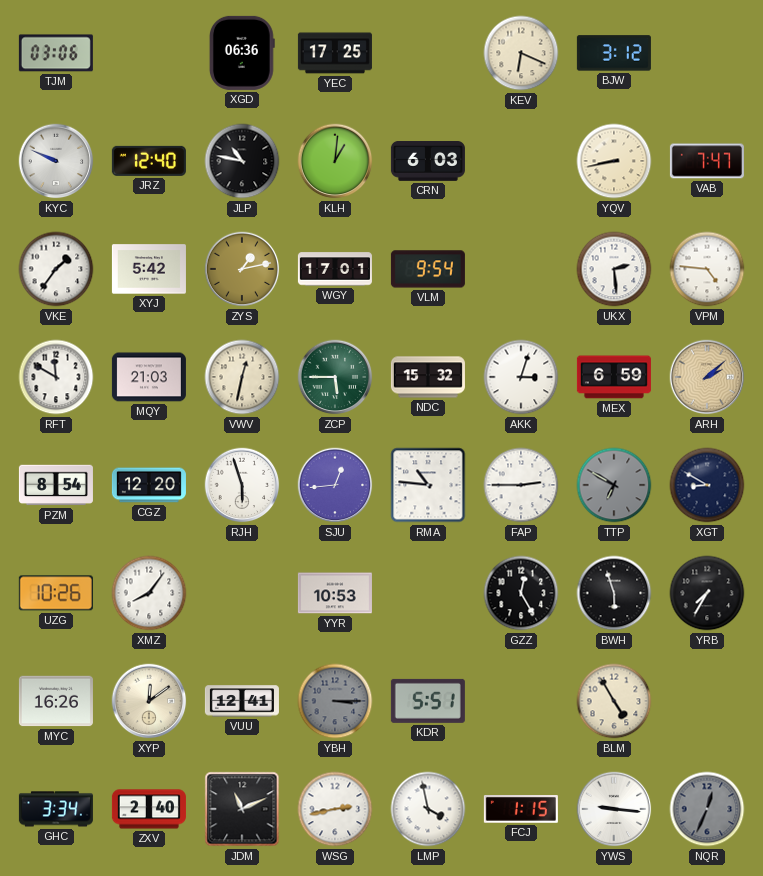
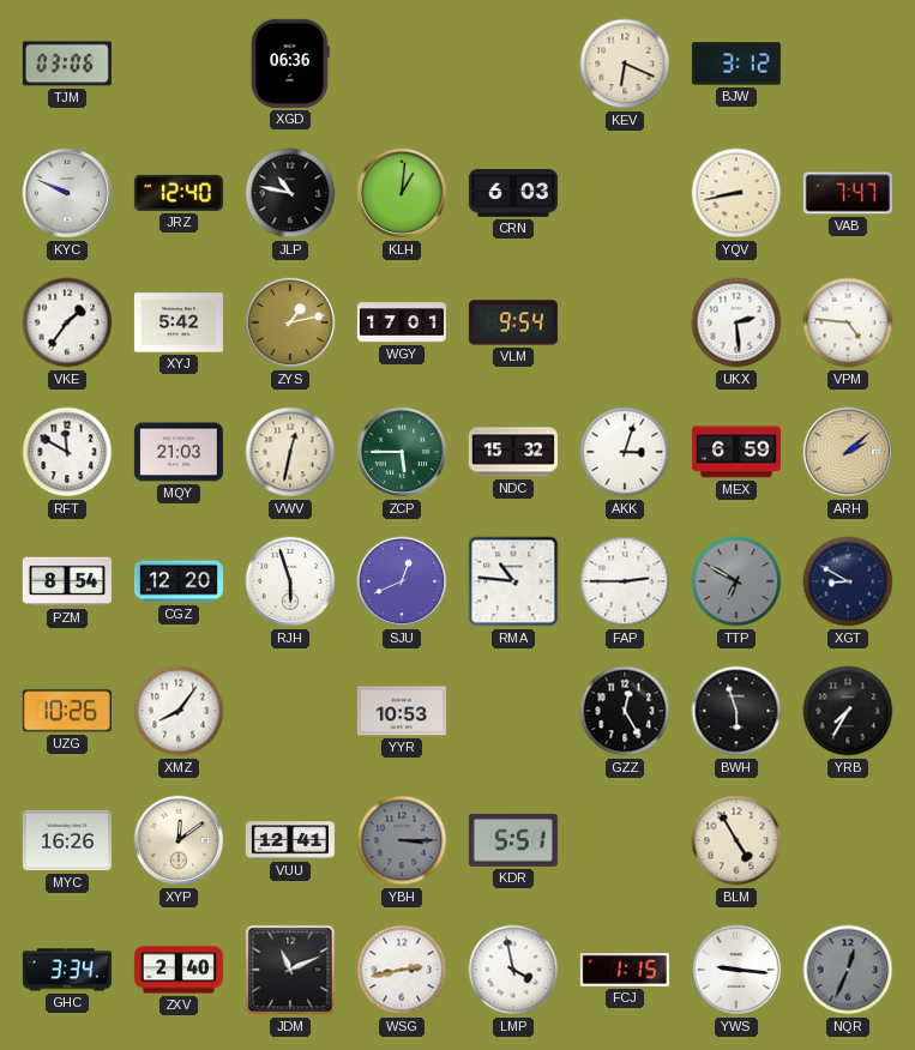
YEC: 17:25 -> none (335, 53)
SJU: 12:44 -> 12:41 (402, 581)
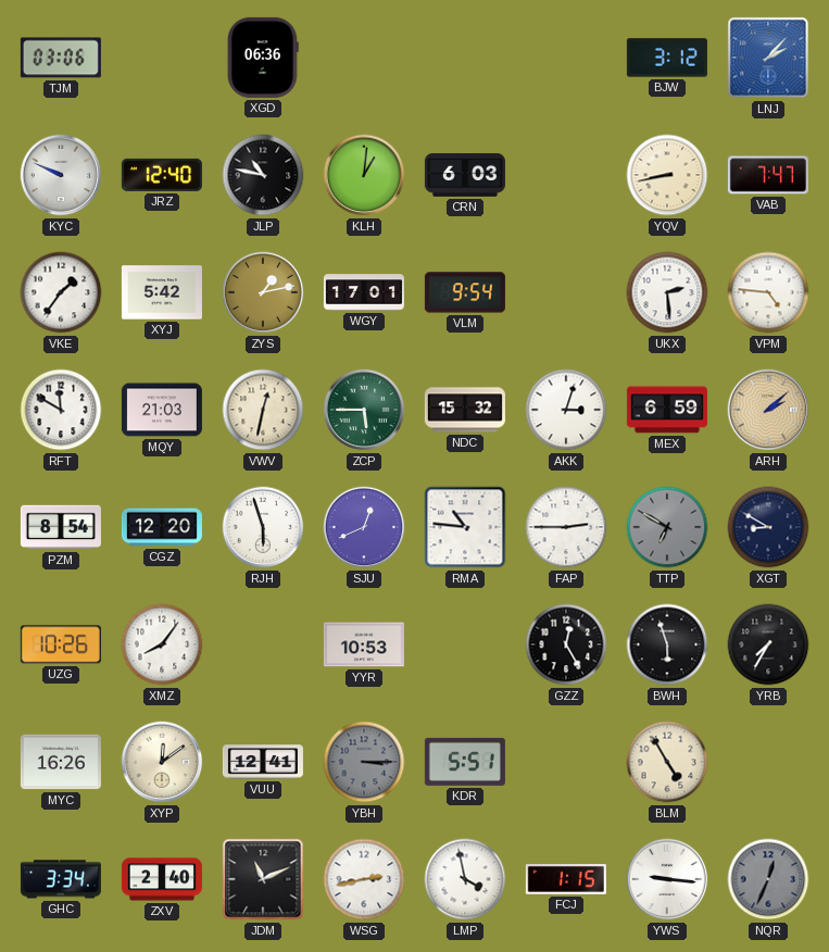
KEV: 6:19 -> none (625, 64)
LNJ: none -> 2:07 (768, 58)
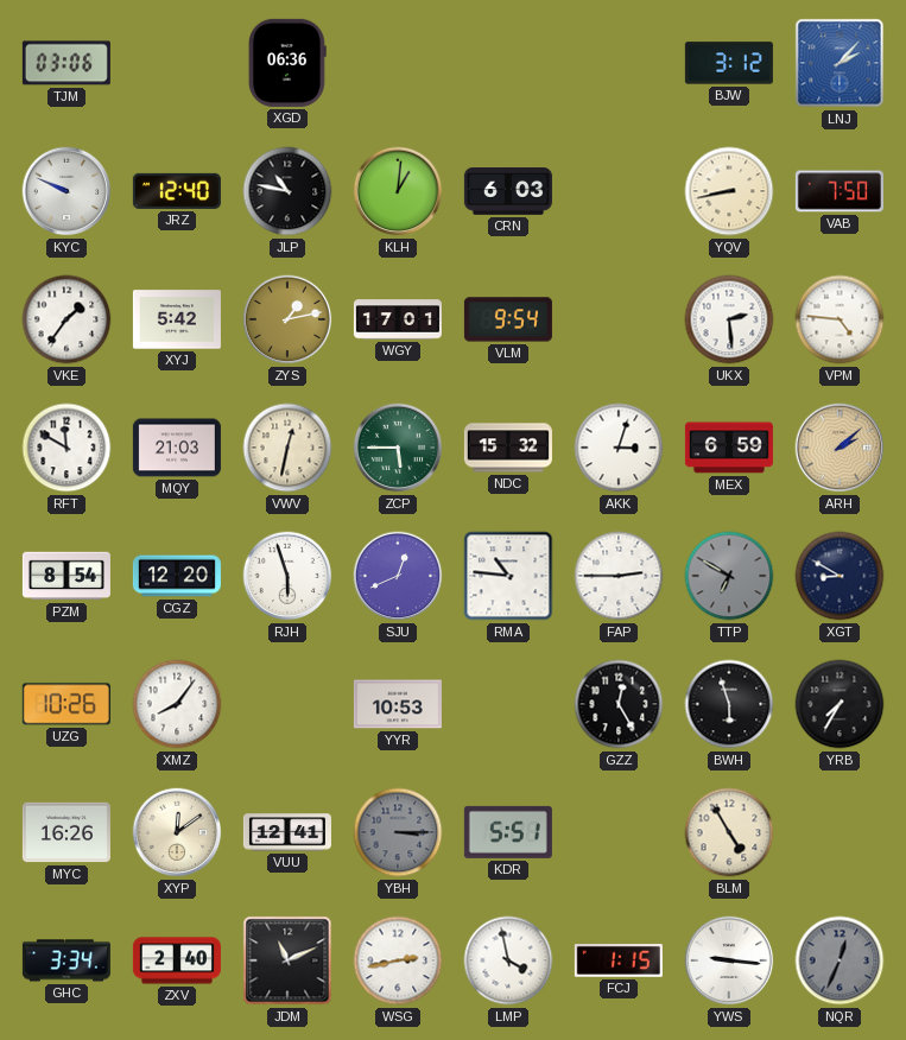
VAB: 7:47 -> 7:50 (840, 191)
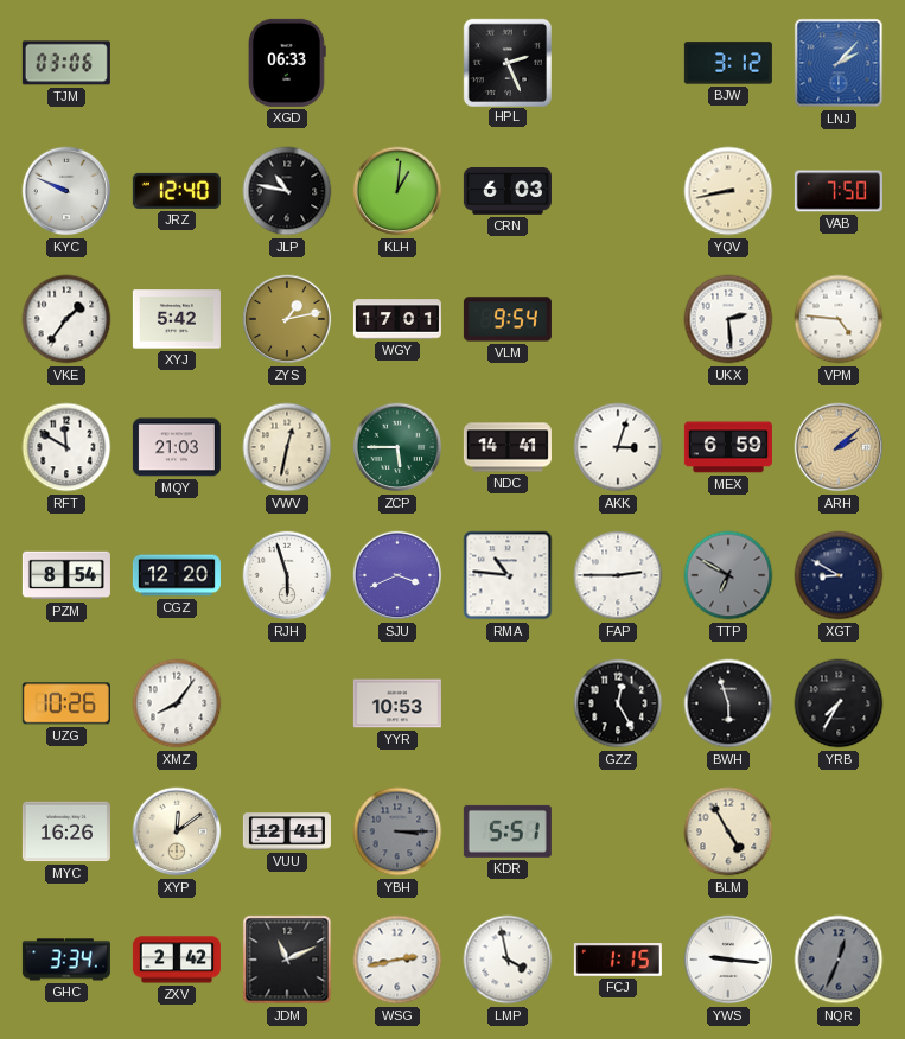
XGD: 06:36 -> 06:33 (287, 63)
HPL: none -> 2:26 (506, 62)
NDC: 15:32 -> 14:41 (508, 447)
SJU: 12:41 -> 3:41 (397, 575)
ZXV: 2:40 -> 2:42 (177, 960)
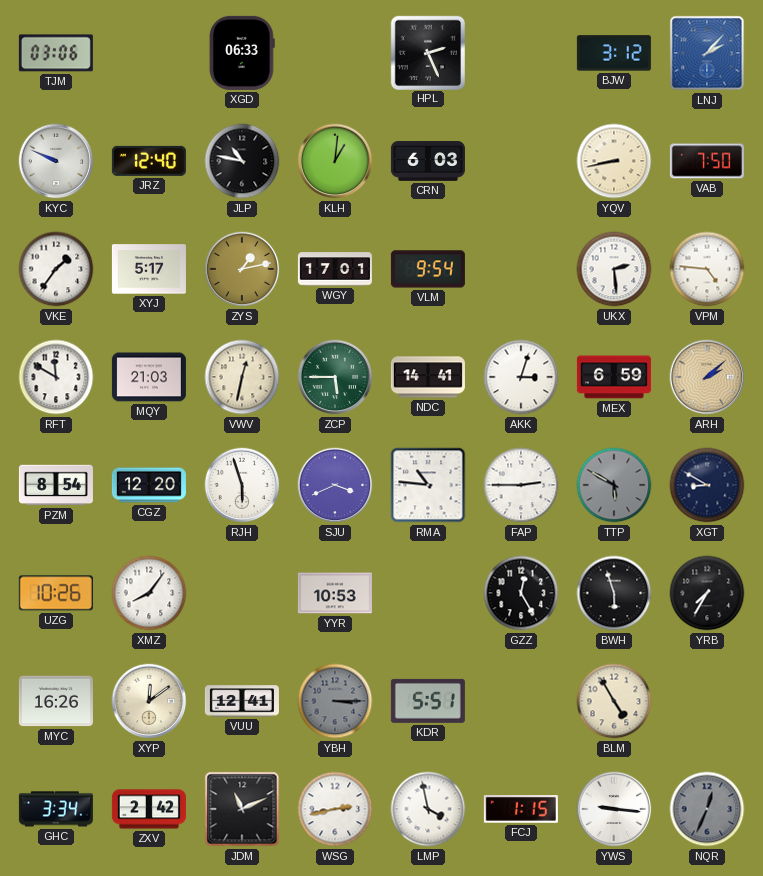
XYJ: 5:42 -> 5:17 (149, 269)
TTP: 6:50 -> 5:50 (614, 485)
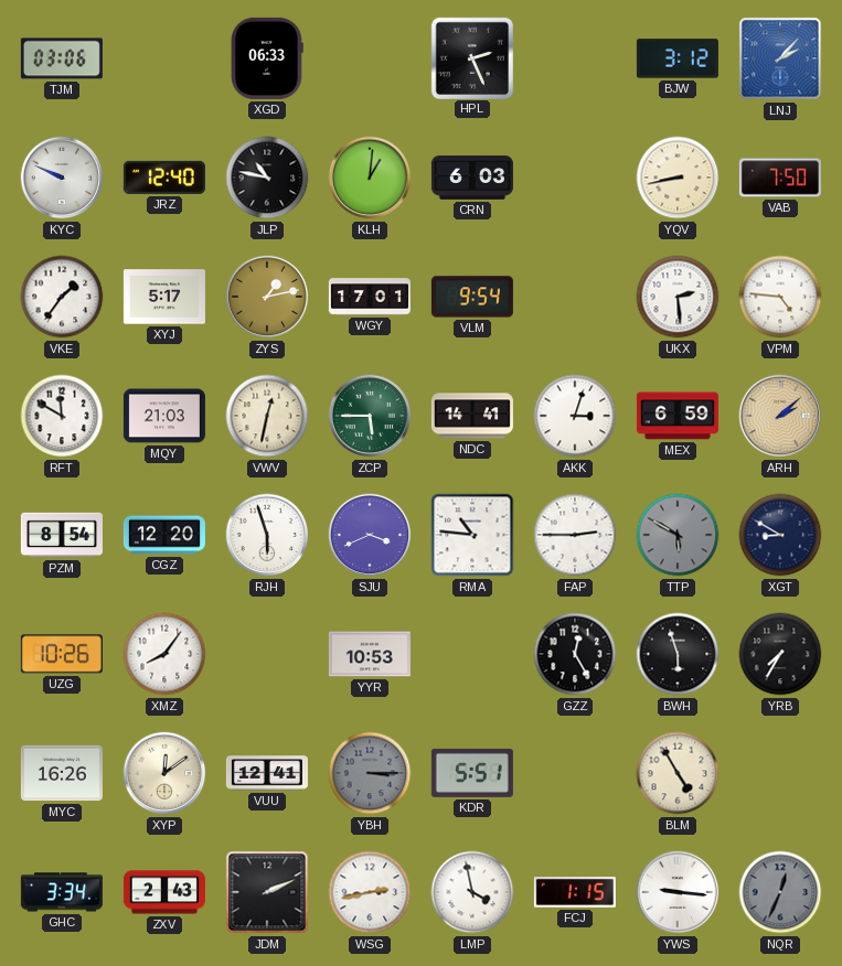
ZXV: 2:42 -> 2:43 (164, 892)
JDM: 11:11 -> 2:11 (267, 892)
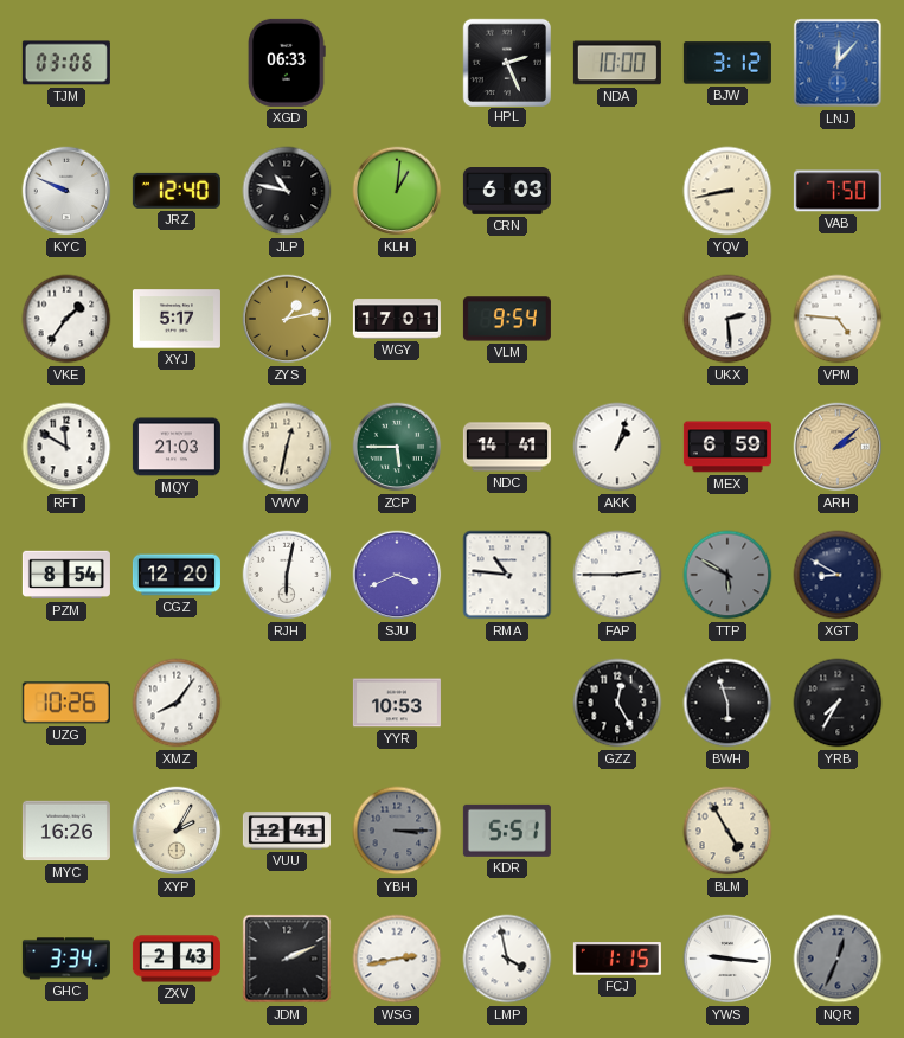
NDA: none -> 10:00 (617, 63)
LNJ: 2:07 -> 12:07 (838, 63)
AKK: 3:03 -> 1:03 (617, 447)
RJH: 5:57 -> 6:02 (287, 575)
XYP: 12:09 -> 2:05 (177, 831)
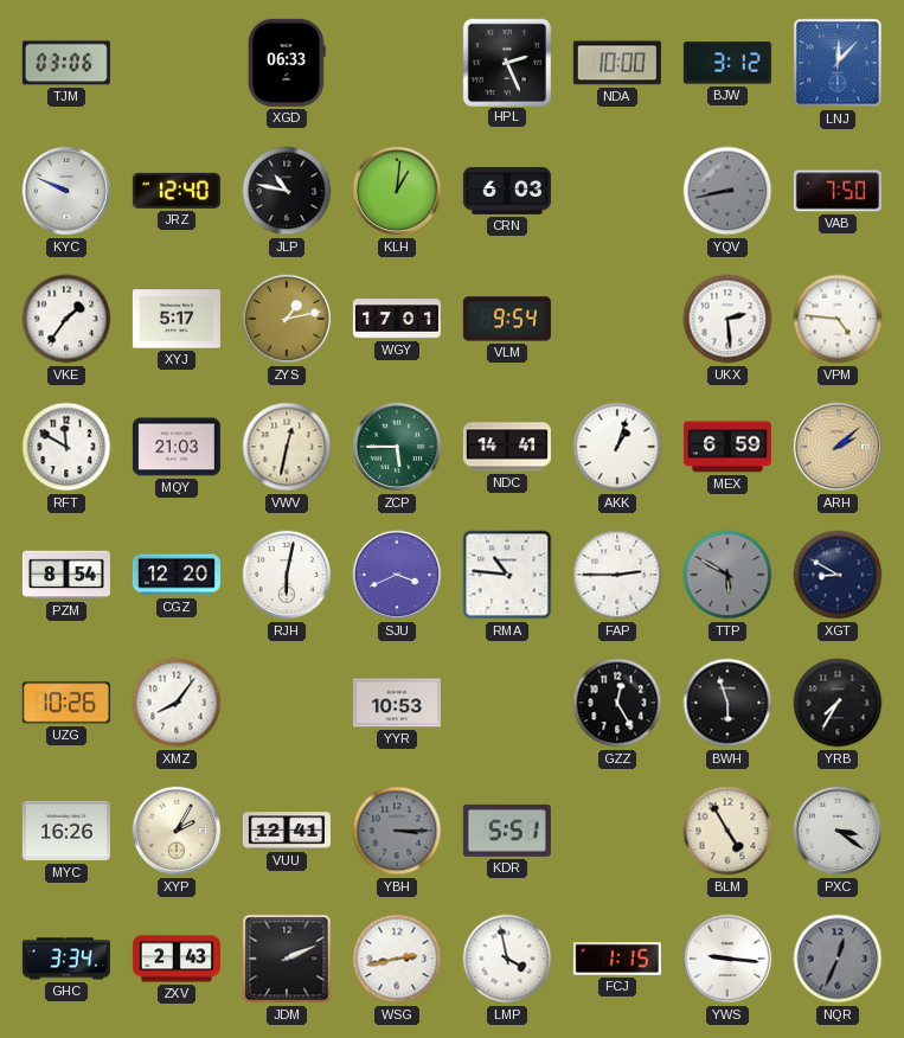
YQV dial: cream -> grey (727, 191)
PXC: none -> 3:21 (838, 831)
